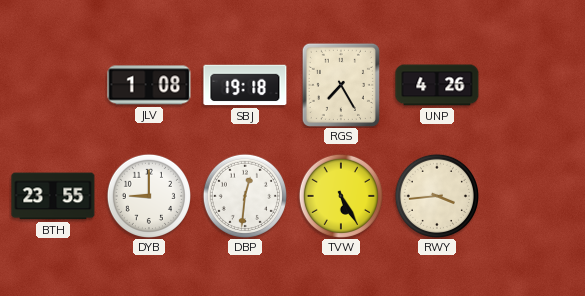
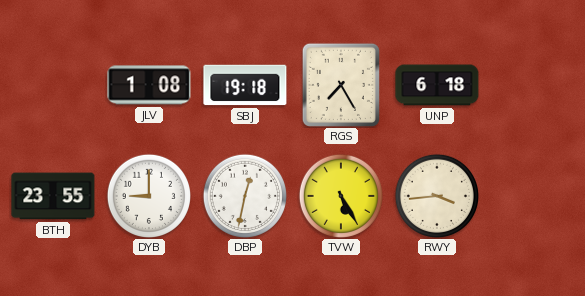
UNP: 4:26 -> 6:18 (437, 85)
DBP: 12:31 -> 12:32 (244, 195)
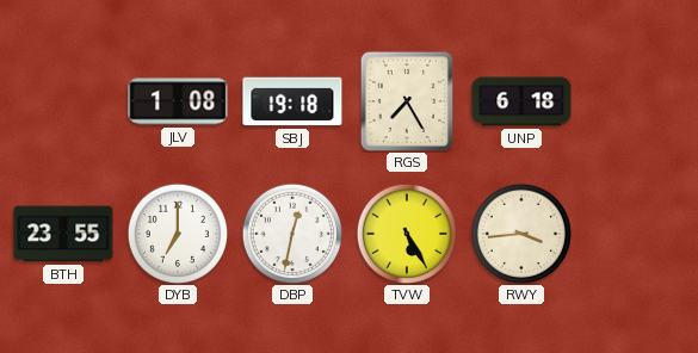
DYB: 9:00 -> 7:00 (177, 233)
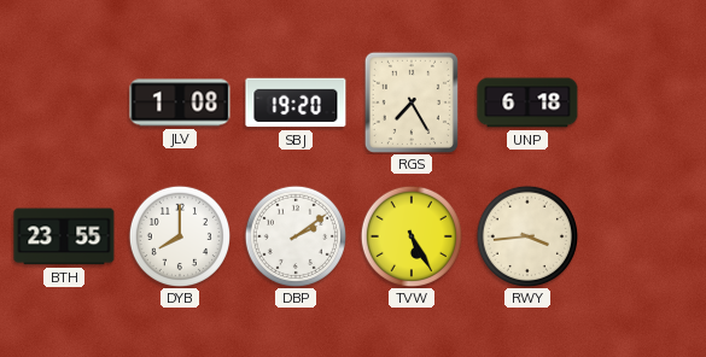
SBJ: 19:18 -> 19:20 (296, 103)
DYB: 7:00 -> 8:00 (179, 235)
DBP: 12:32 -> 2:09 (294, 235)
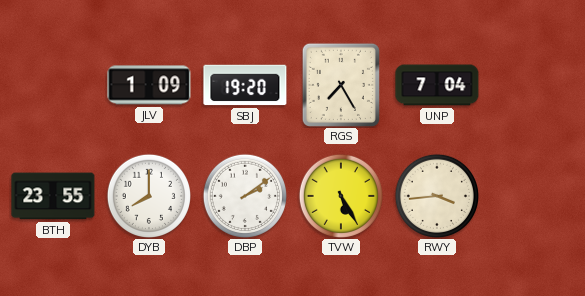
JLV: 1:08 -> 1:09 (149, 85)
UNP: 6:18 -> 7:04 (437, 85)
